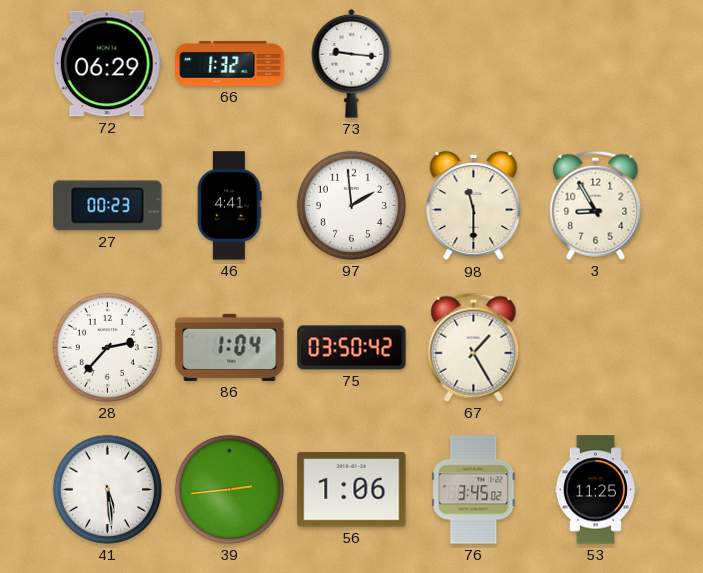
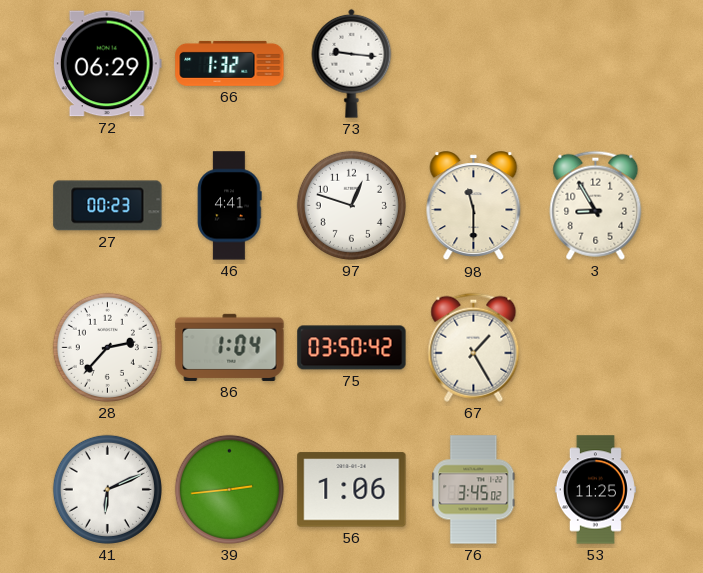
97: 1:59 -> 12:48 (351, 205)
41: 5:29 -> 6:11 (107, 489)
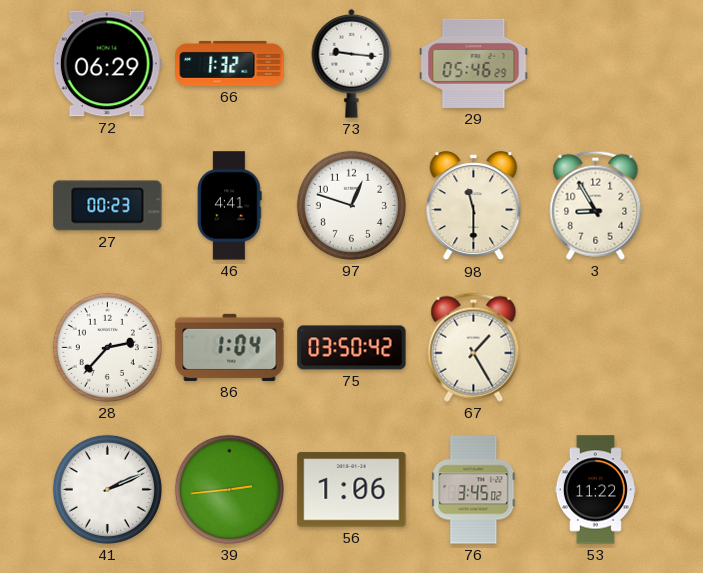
29: none -> 05:46 (474, 63)
41: 6:11 -> 2:11 (107, 489)
53: 11:25 -> 11:22 (595, 490)
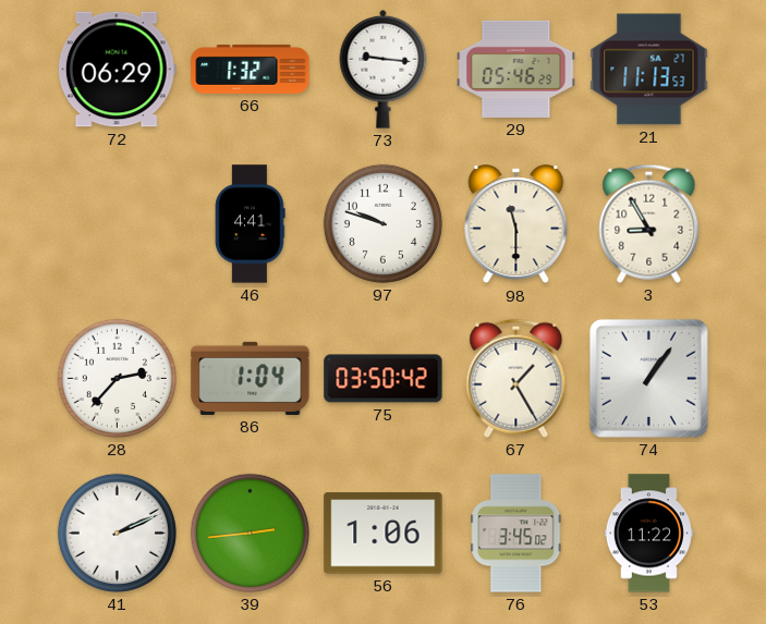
21: none -> 11:13 (649, 70)
27: 00:23 -> none (108, 206)
97: 12:48 -> 9:48 (382, 223)
74: none -> 1:06 (648, 378)
